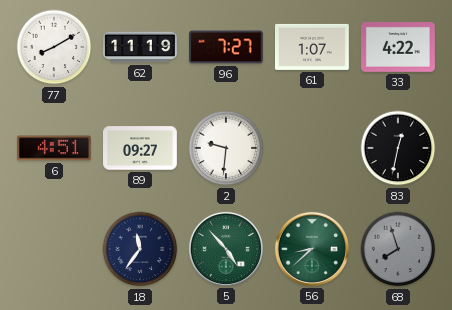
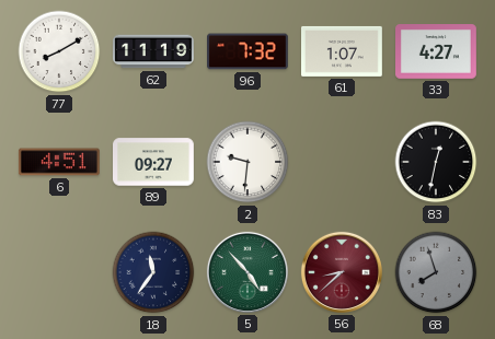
96: 7:27 -> 7:32 (249, 51)
33: 4:22 -> 4:27 (437, 52)
56 dial: green -> burgundy (342, 272)
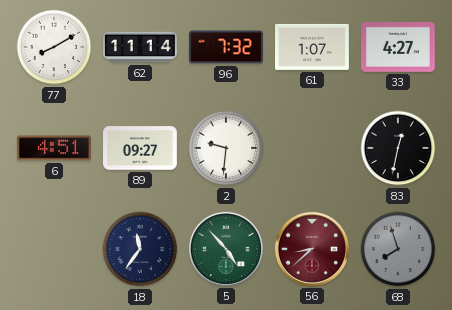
62: 11:19 -> 11:14 (141, 47)
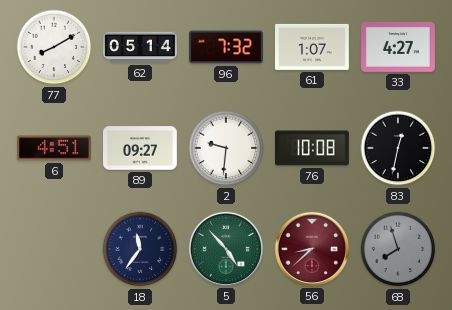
62: 11:14 -> 05:14 (141, 47)
76: none -> 10:08 (313, 148)
